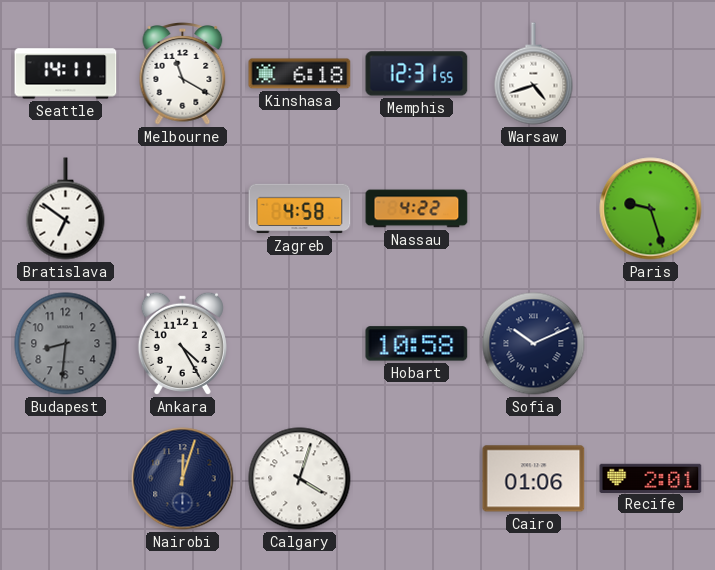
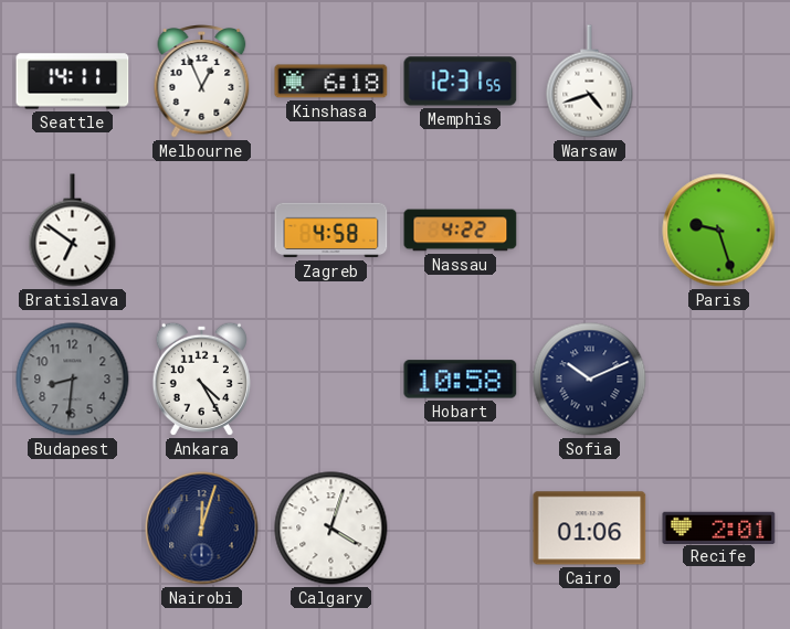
Melbourne: 11:20 -> 12:56 (202, 82)
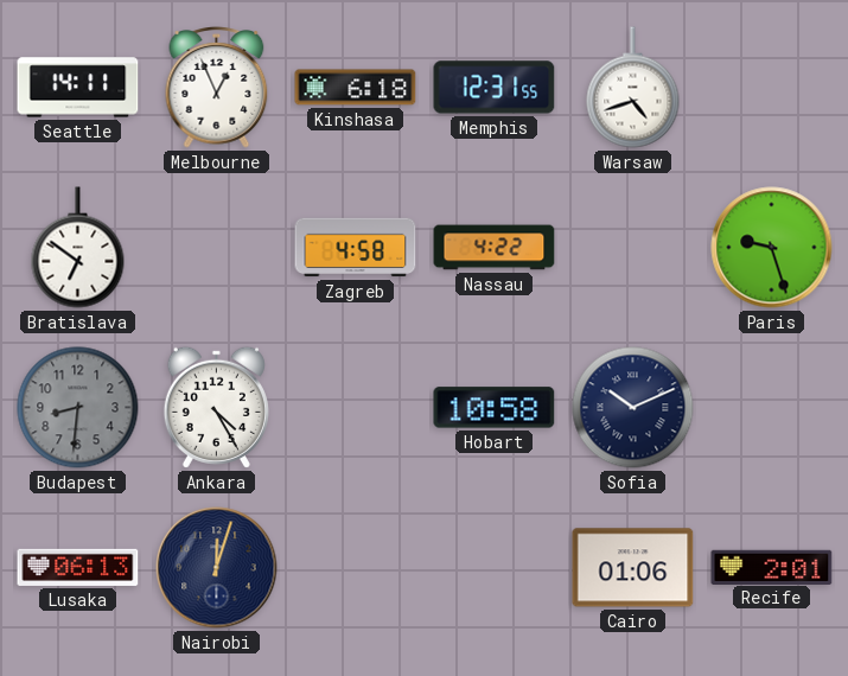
Lusaka: none -> 06:13 (78, 567)
Calgary: 4:03 -> none (331, 529)
